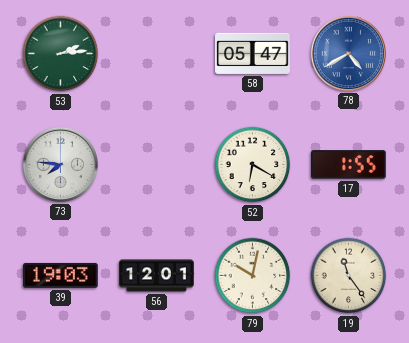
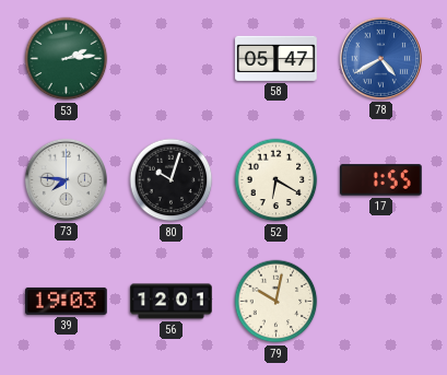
80: none -> 10:03 (172, 180)
19: 11:24 -> none (349, 276)
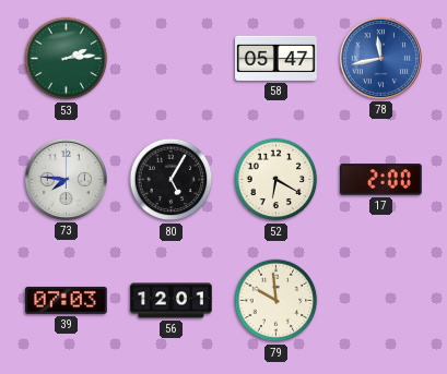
78: 4:40 -> 11:43 (380, 58)
80: 10:03 -> 5:05 (172, 180)
17: 1:55 -> 2:00 (381, 180)
39: 19:03 -> 07:03 (67, 300)
79: 10:02 -> 9:59 (277, 301)
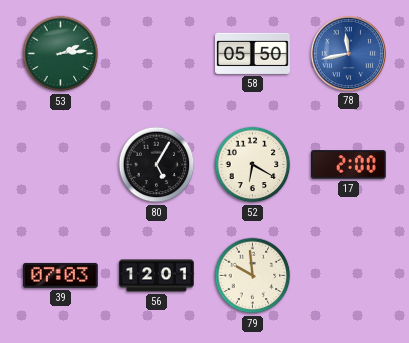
58: 05:47 -> 05:50 (253, 53)
73: 7:46 -> none (66, 179)
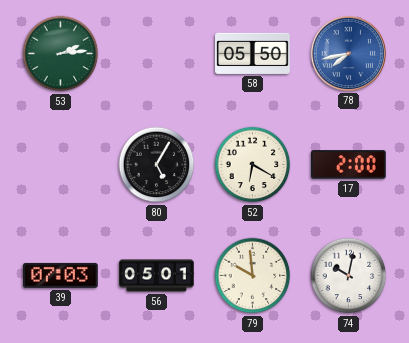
78: 11:43 -> 7:43 (348, 53)
56: 12:01 -> 05:01 (157, 276)
74: none -> 10:02 (349, 276)
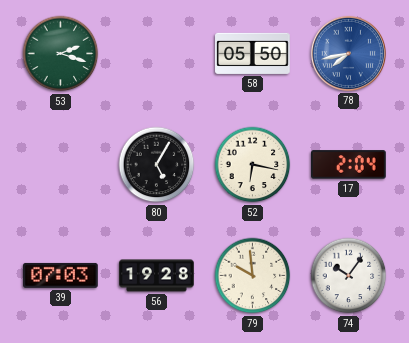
53: 2:14 -> 2:18 (61, 54)
52: 6:20 -> 6:17 (253, 165)
17: 2:00 -> 2:04 (349, 165)
56: 05:01 -> 19:28 (157, 276)
74: 10:02 -> 10:06 (349, 276)
